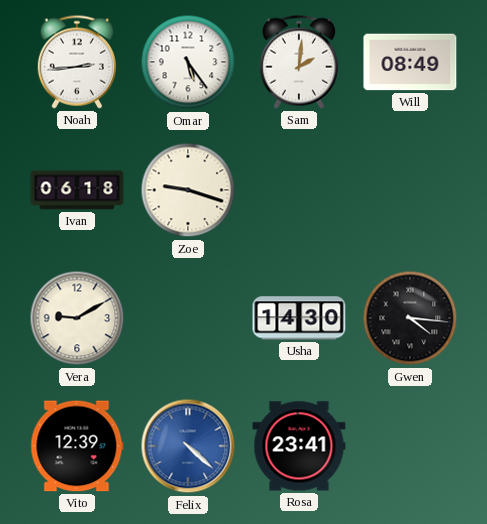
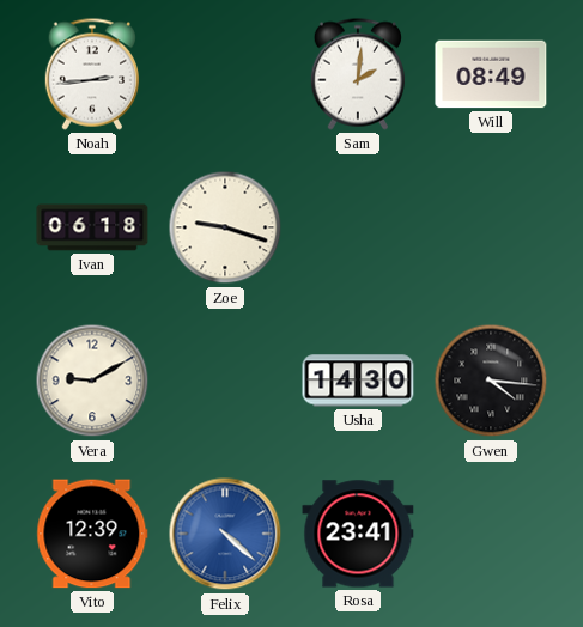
Omar: 5:24 -> none (188, 62)
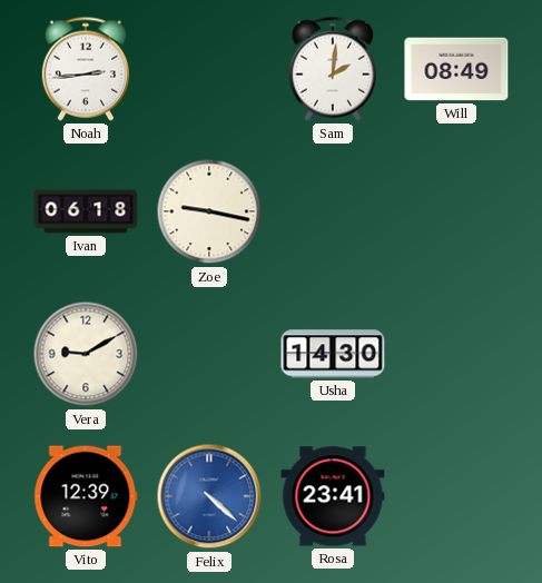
Zoe: 9:18 -> 9:17 (209, 211)
Gwen: 4:16 -> none (491, 381)
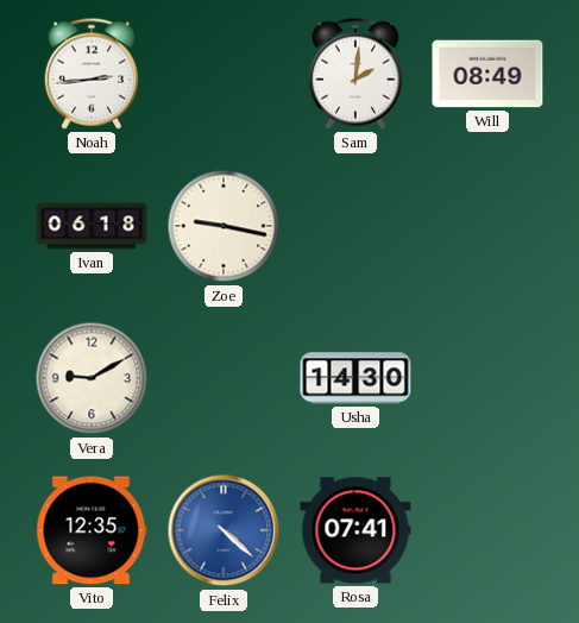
Vito: 12:39 -> 12:35 (92, 530)
Rosa: 23:41 -> 07:41 (355, 530)
